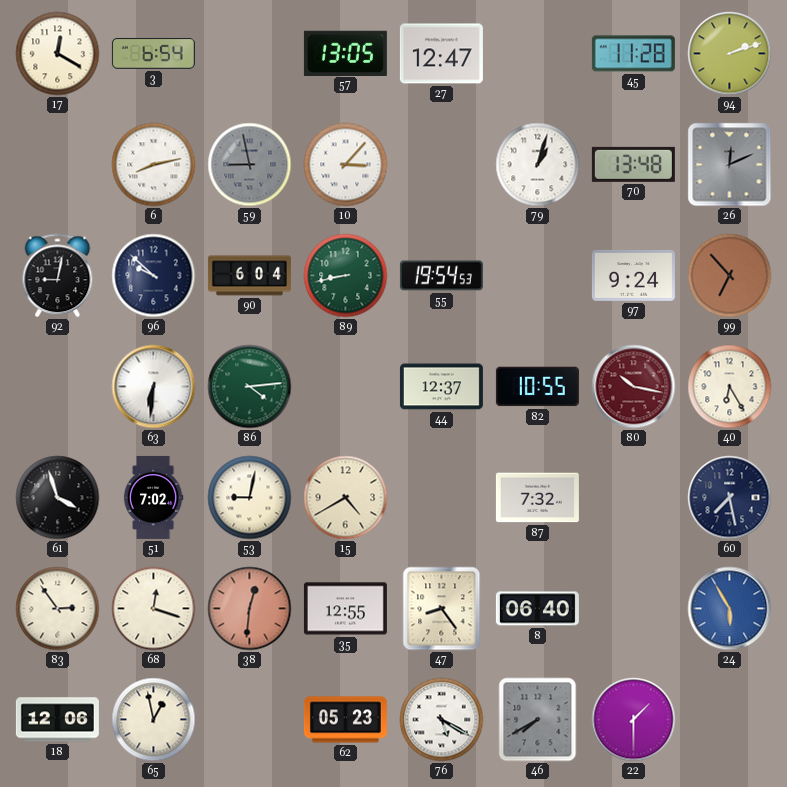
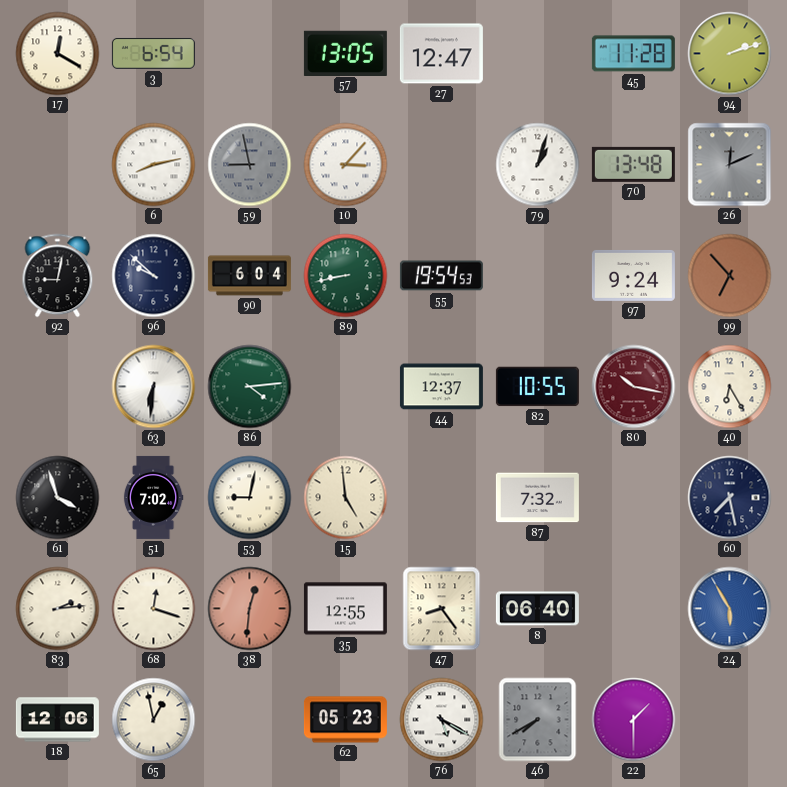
15: 4:40 -> 4:59 (346, 498)
83: 2:54 -> 2:14 (58, 609)
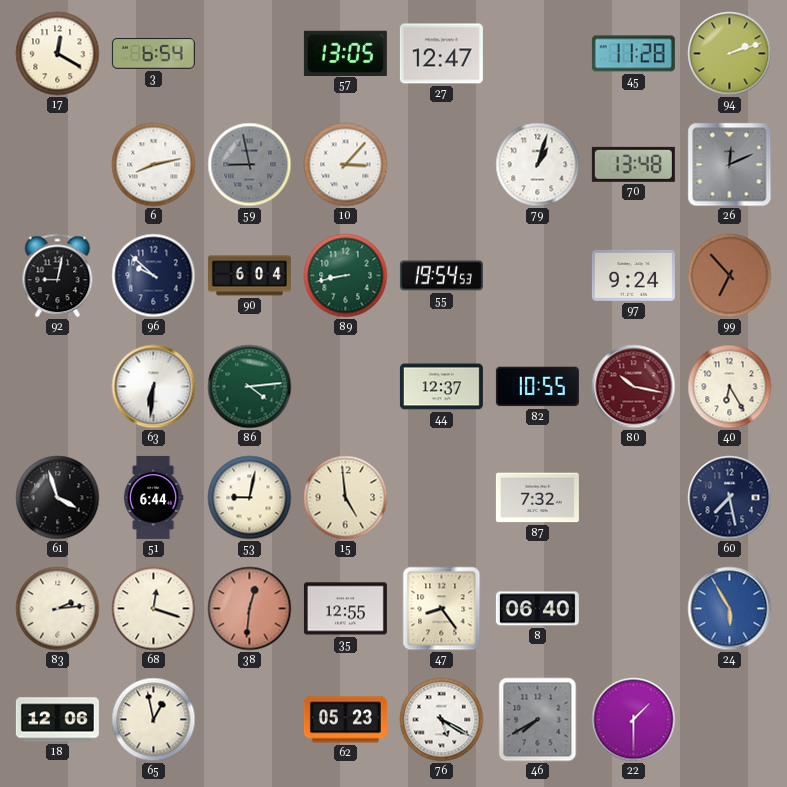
51: 7:02 -> 6:44 (153, 497)
